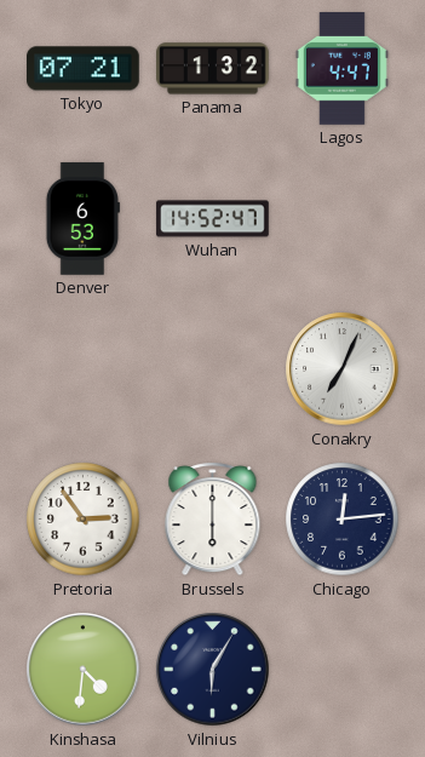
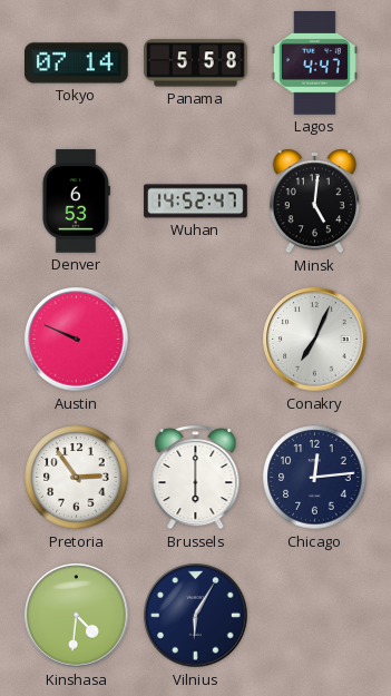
Tokyo: 07:21 -> 07:14 (77, 63)
Panama: 1:32 -> 5:58 (196, 63)
Minsk: none -> 5:01 (315, 202)
Austin: none -> 9:49 (77, 340)
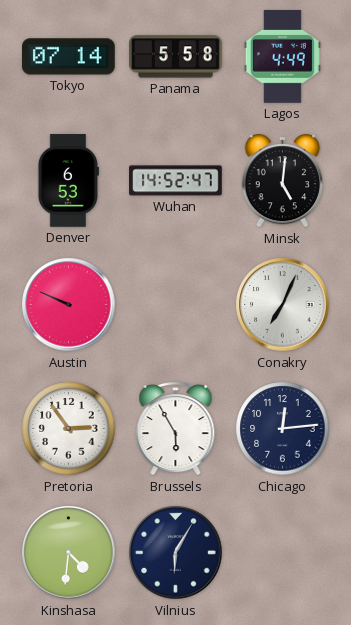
Lagos: 4:47 -> 4:49 (282, 57)
Brussels: 6:00 -> 5:55 (176, 429)
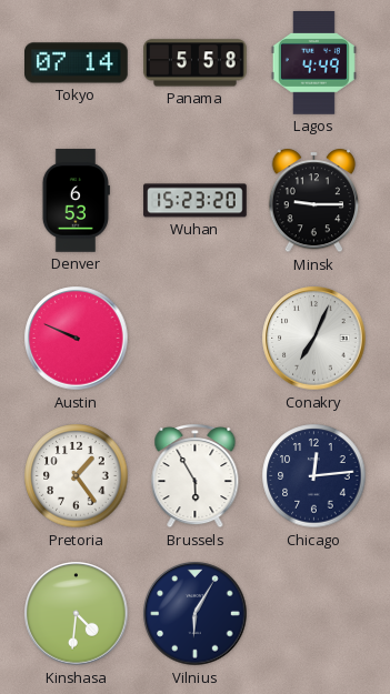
Wuhan: 14:52 -> 15:23 (196, 201)
Minsk: 5:01 -> 9:15 (314, 201)
Pretoria: 2:54 -> 1:24 (77, 476)
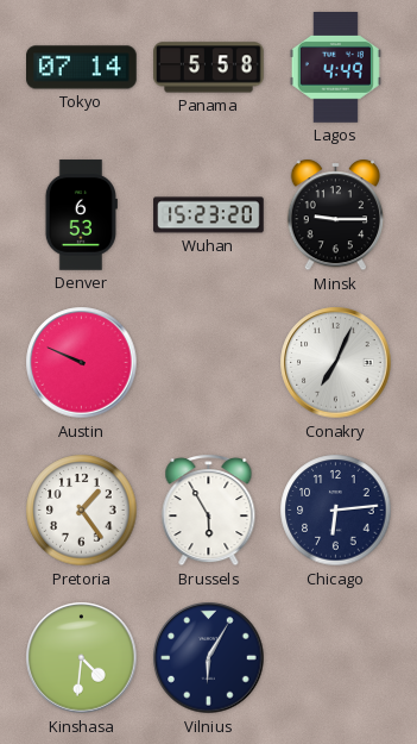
Chicago: 12:14 -> 6:14 (336, 511)
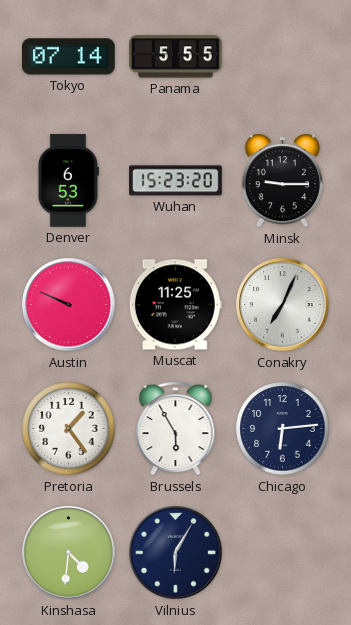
Panama: 5:58 -> 5:55 (176, 57)
Lagos: 4:49 -> none (335, 68)
Muscat: none -> 11:25 (175, 305)
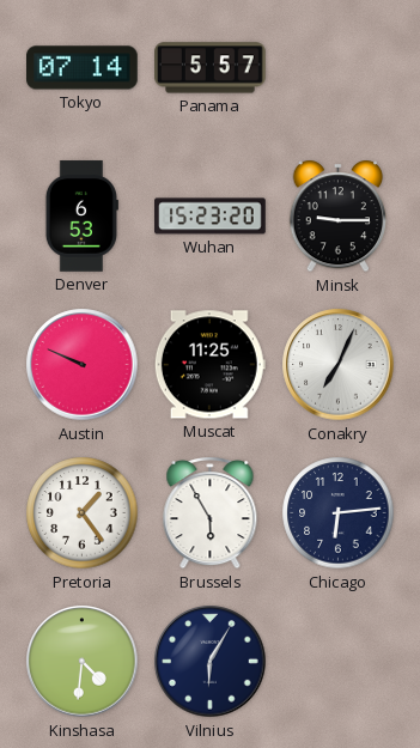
Panama: 5:55 -> 5:57 (211, 68)
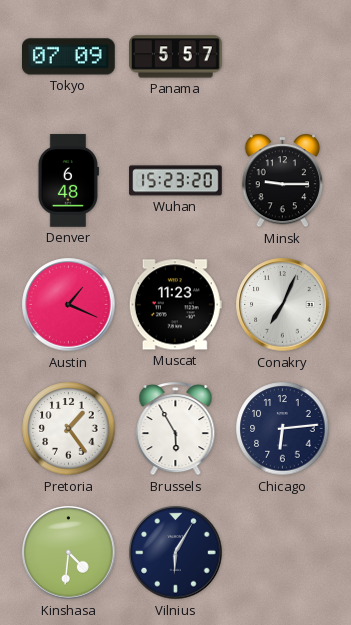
Tokyo: 07:14 -> 07:09 (69, 57)
Denver: 6:53 -> 6:48 (68, 181)
Austin: 9:49 -> 1:19 (69, 305)
Muscat: 11:25 -> 11:23 (175, 305)
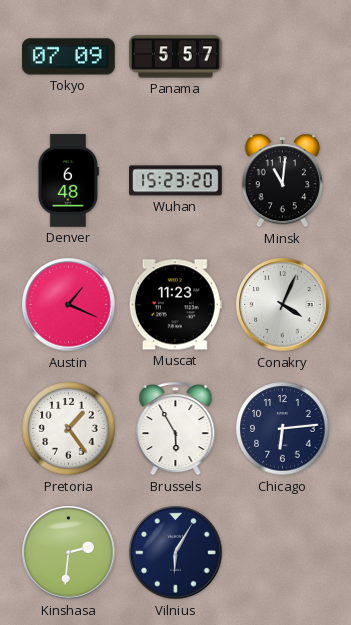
Minsk: 9:15 -> 11:01 (283, 181)
Conakry: 7:04 -> 4:04 (283, 305)
Kinshasa: 4:31 -> 2:31 (69, 553)
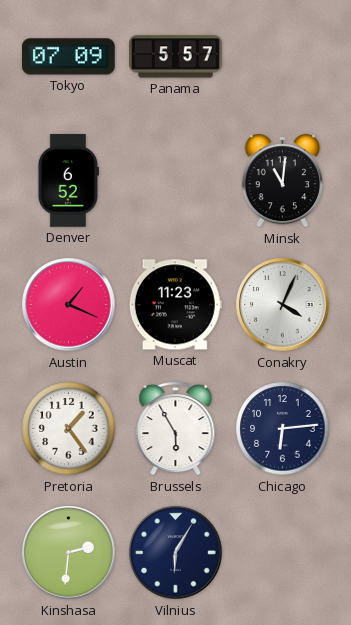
Denver: 6:48 -> 6:52 (68, 181)
Wuhan: 15:23 -> none (176, 181)
